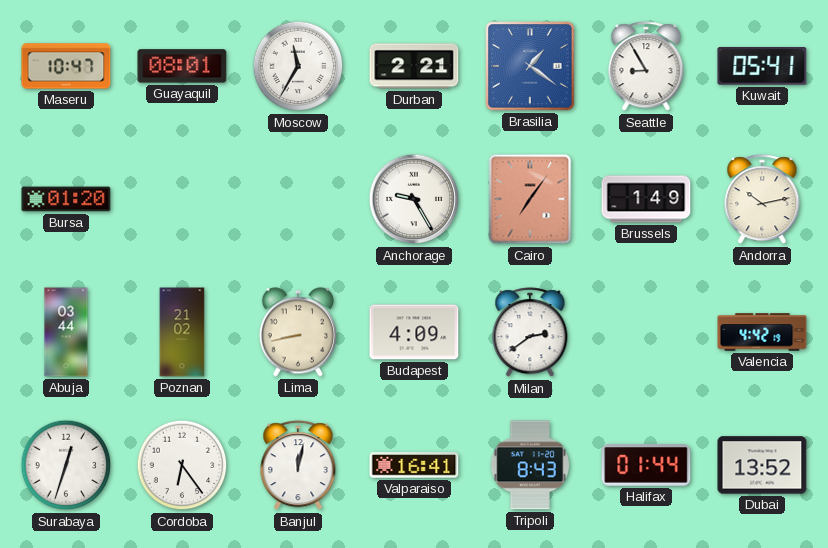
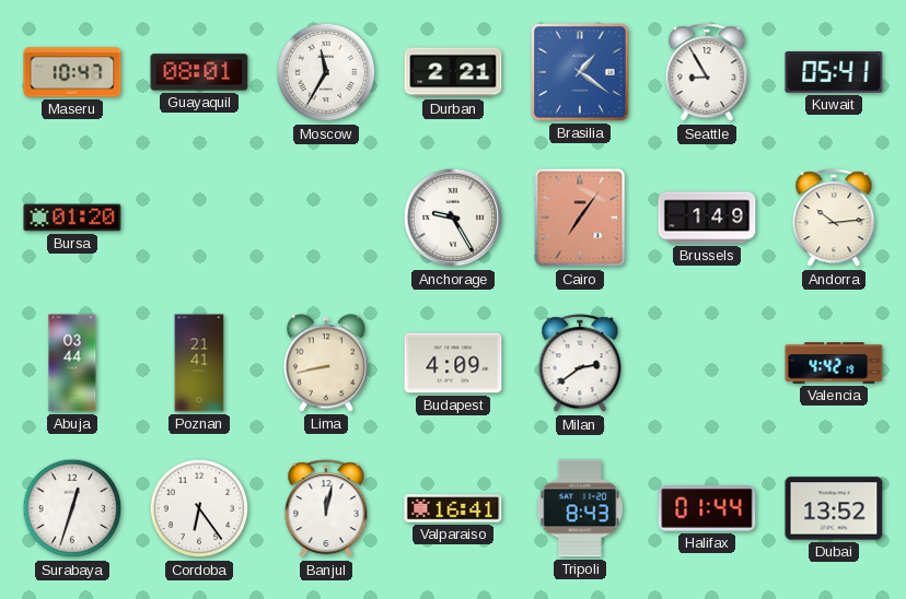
Andorra: 10:13 -> 10:14 (834, 219)
Poznan: 21:02 -> 21:41 (199, 363)
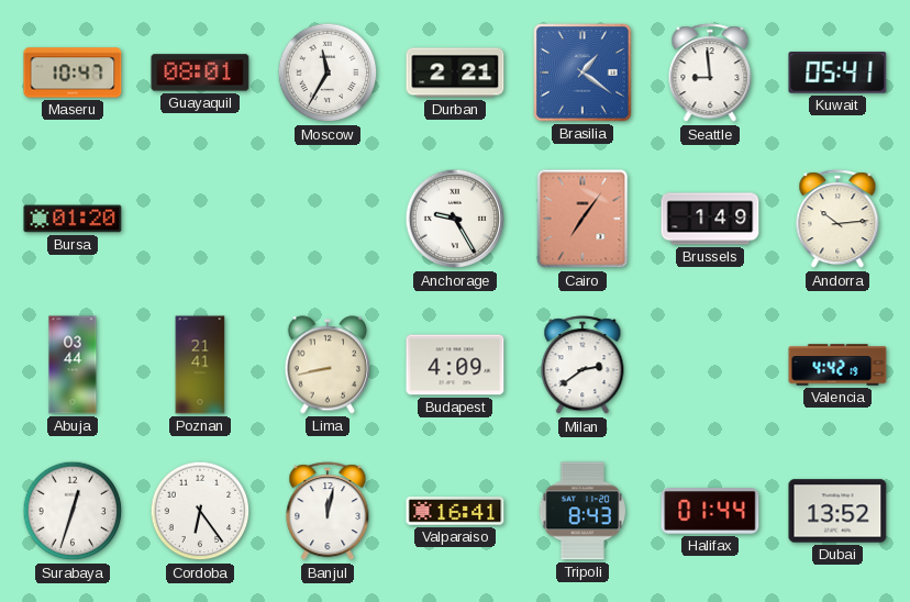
Seattle: 8:55 -> 8:59 (710, 74)
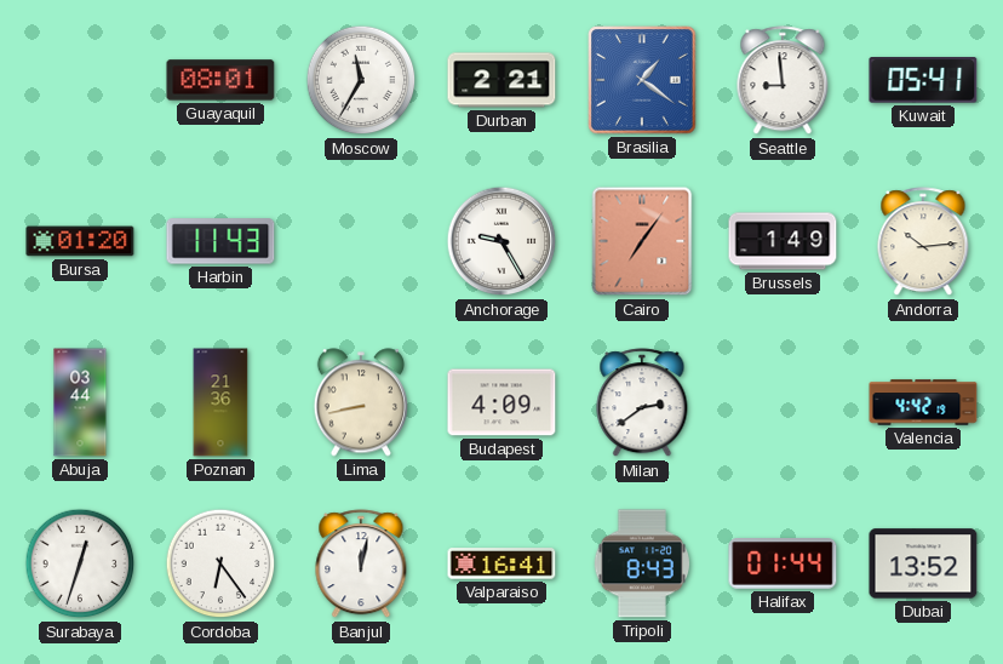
Maseru: 10:47 -> none (73, 73)
Harbin: none -> 11:43 (220, 241)
Poznan: 21:41 -> 21:36 (220, 402)
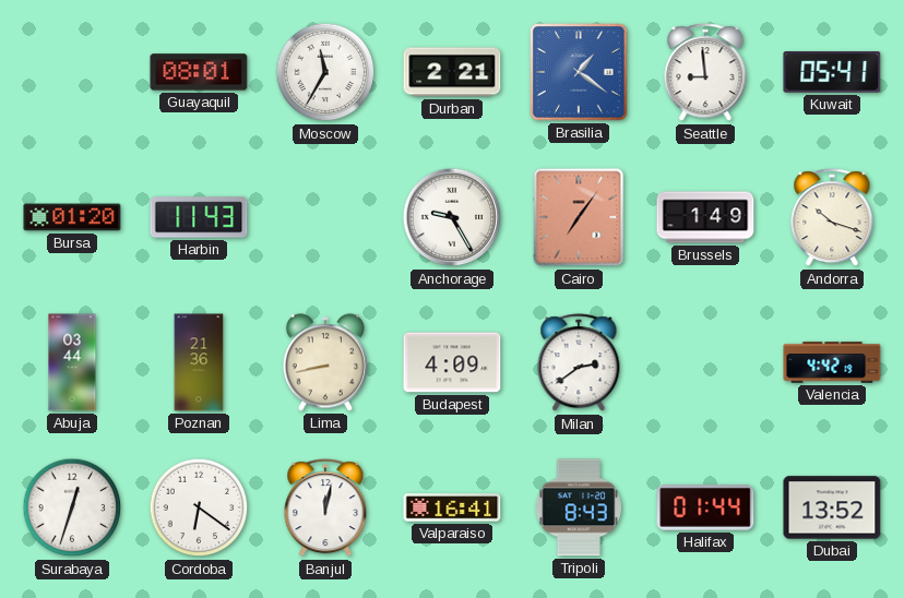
Andorra: 10:14 -> 10:18 (832, 218)
Cordoba: 6:24 -> 6:21 (199, 507)
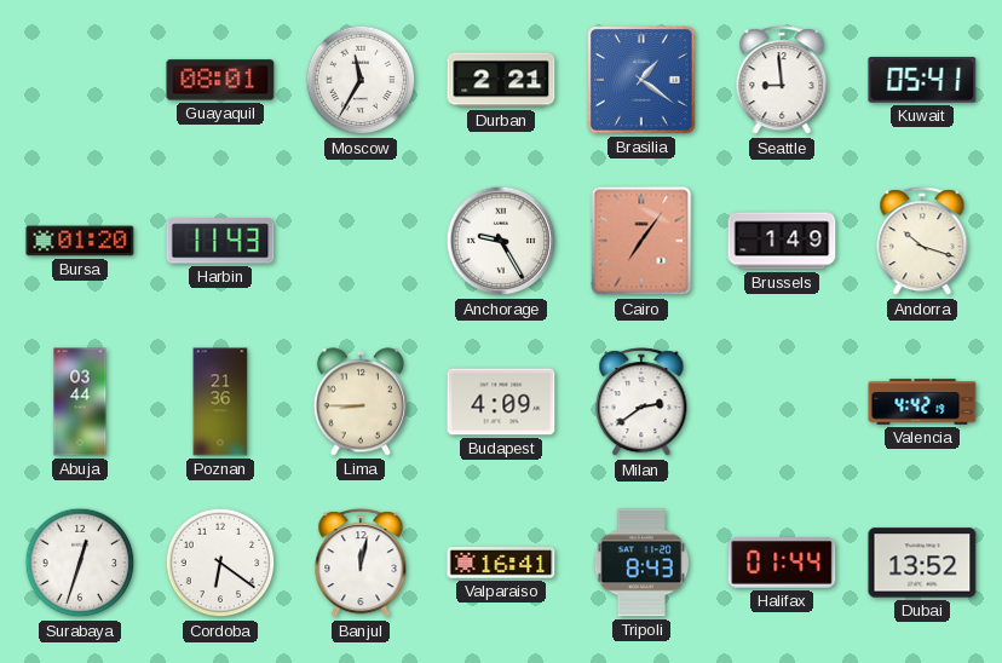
Lima: 8:43 -> 8:45 (361, 402)
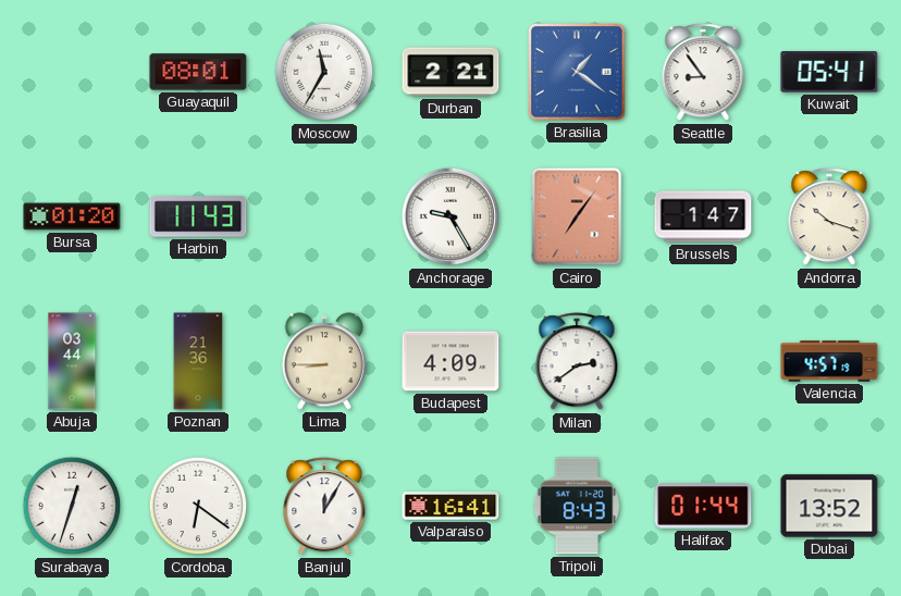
Seattle: 8:59 -> 8:54 (703, 73)
Brussels: 1:49 -> 1:47 (703, 216)
Valencia: 4:42 -> 4:57 (829, 361)
Banjul: 12:02 -> 12:05 (324, 507)
